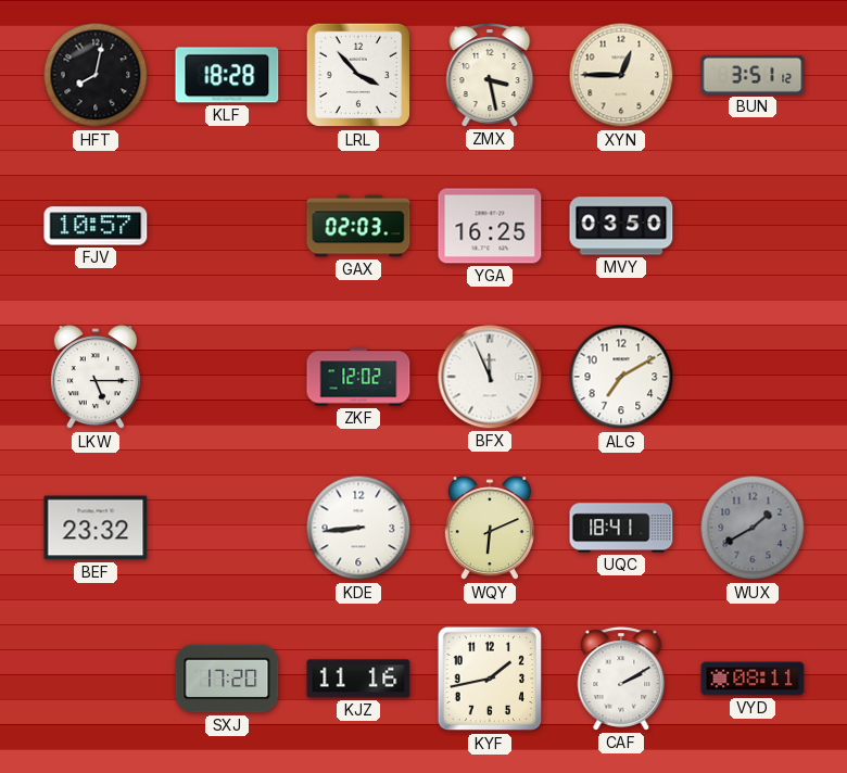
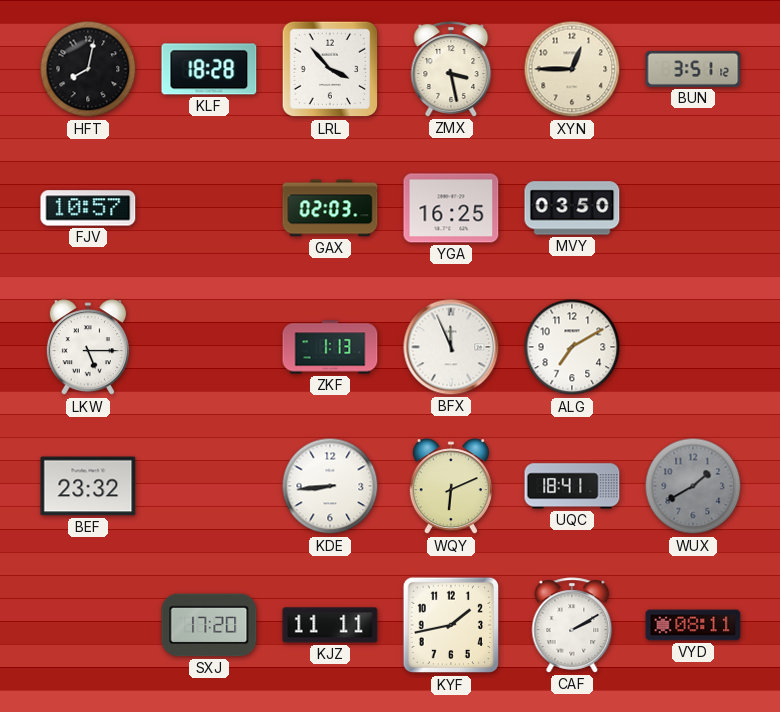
ZKF: 12:02 -> 1:13 (330, 347)
KJZ: 11:16 -> 11:11 (330, 625)
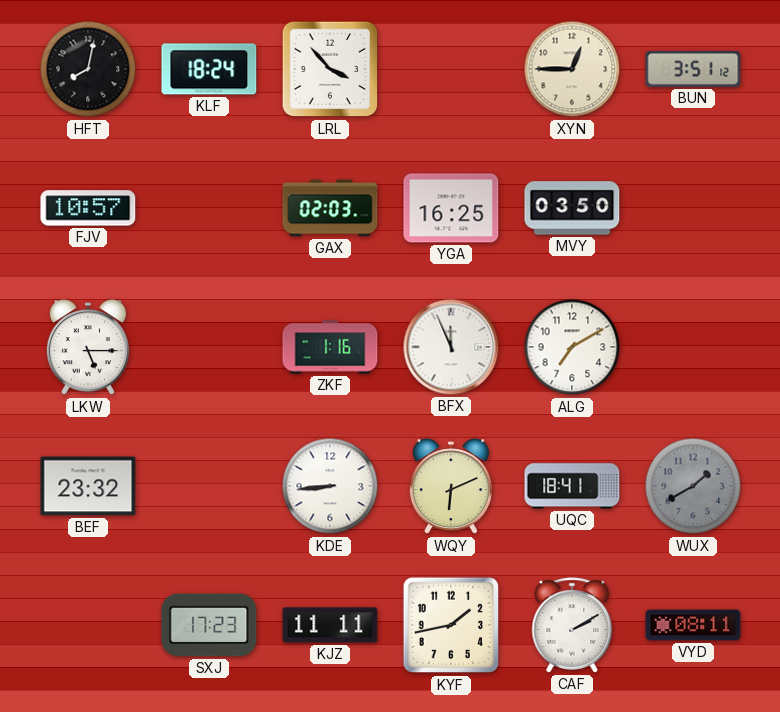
KLF: 18:28 -> 18:24 (209, 69)
ZMX: 3:28 -> none (451, 69)
ZKF: 1:13 -> 1:16 (330, 347)
SXJ: 17:20 -> 17:23 (209, 625)
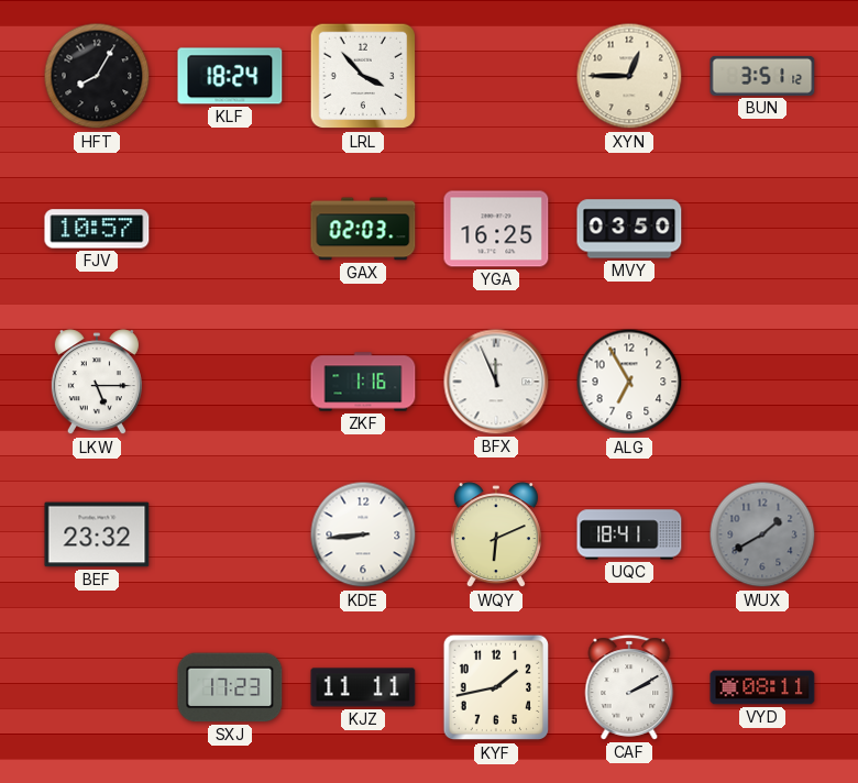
HFT: 8:02 -> 8:05 (97, 76)
ALG: 7:10 -> 6:55 (629, 382)
